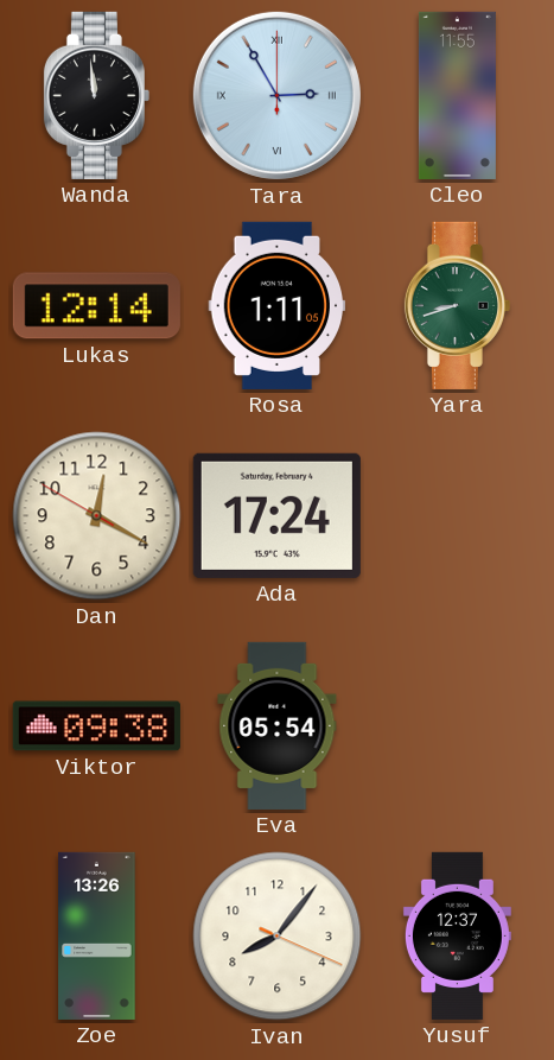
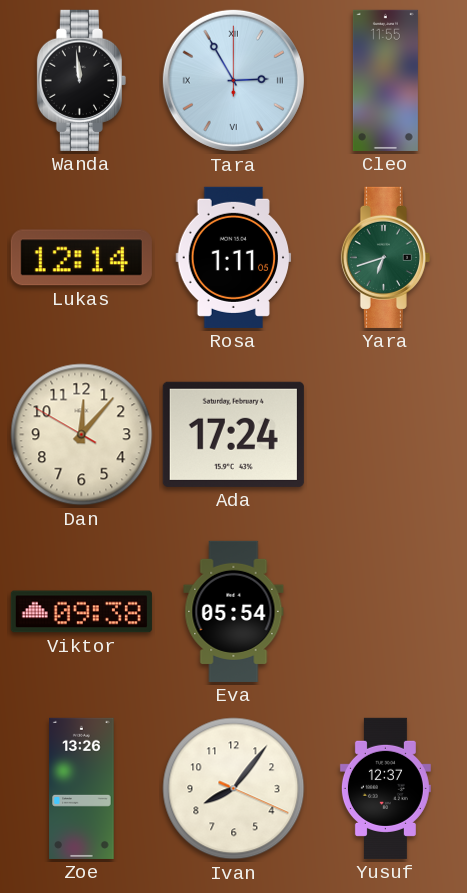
Yara: 8:42 -> 6:42 (385, 257)
Dan: 12:19 -> 12:06 (82, 435)
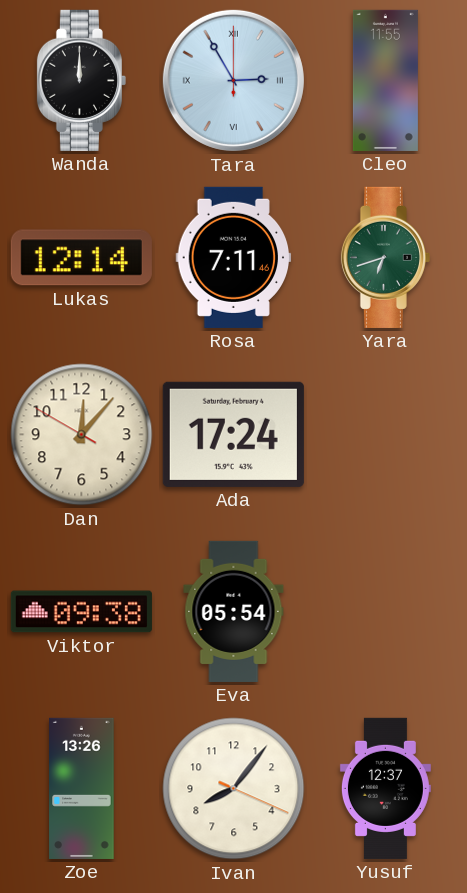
Wanda: 11:59 -> 12:00 (81, 80)
Rosa: 1:11 -> 7:11 (234, 257)
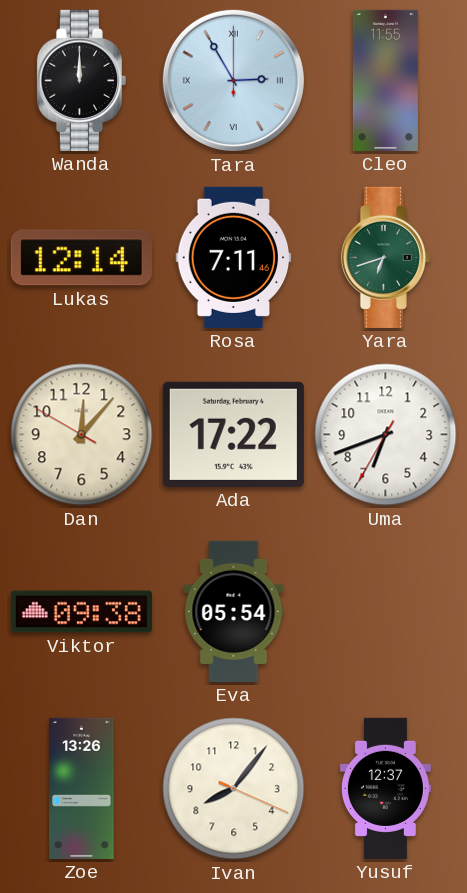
Ada: 17:24 -> 17:22 (233, 434)
Uma: none -> 6:41 (386, 435)
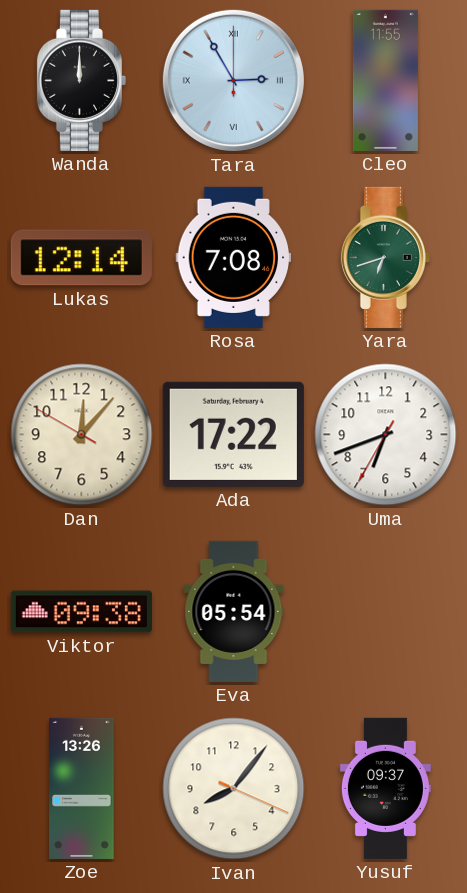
Rosa: 7:11 -> 7:08 (234, 257)
Yusuf: 12:37 -> 09:37 (385, 788)
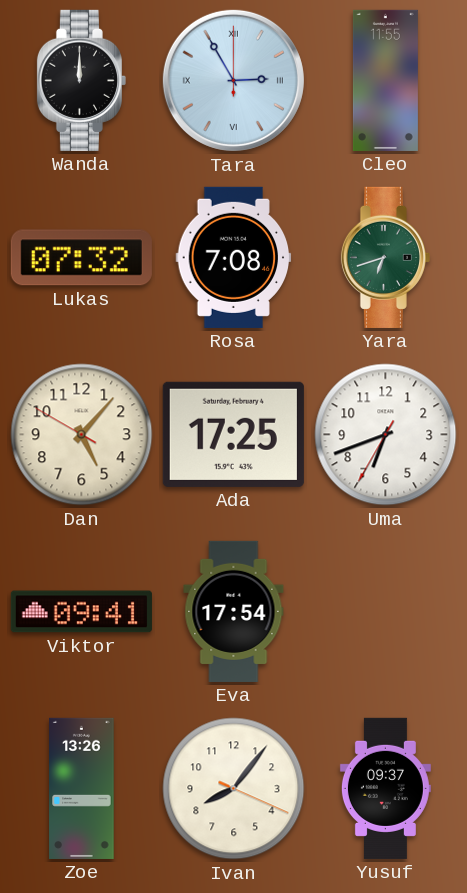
Lukas: 12:14 -> 07:32 (81, 258)
Dan: 12:06 -> 5:06 (82, 435)
Ada: 17:22 -> 17:25 (233, 434)
Viktor: 09:38 -> 09:41 (81, 612)
Eva: 05:54 -> 17:54 (234, 611)
